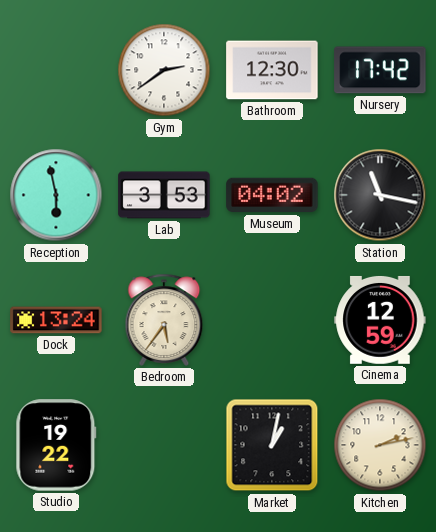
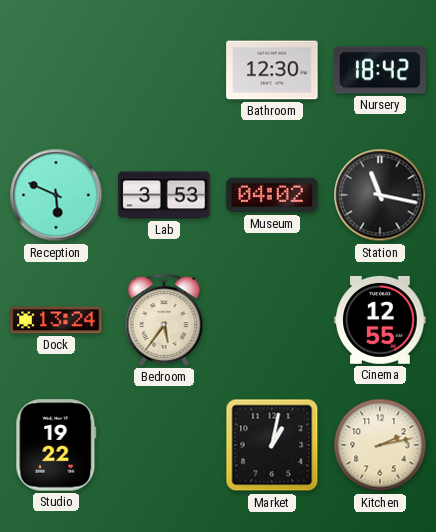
Gym: 2:39 -> none (164, 70)
Nursery: 17:42 -> 18:42 (380, 70)
Reception: 5:58 -> 5:49 (56, 195)
Cinema: 12:59 -> 12:55 (380, 320)
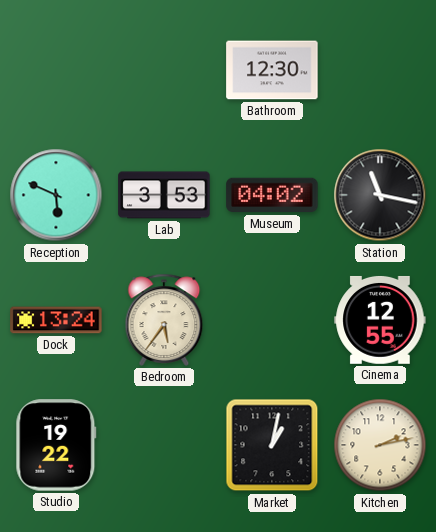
Nursery: 18:42 -> none (380, 70)
